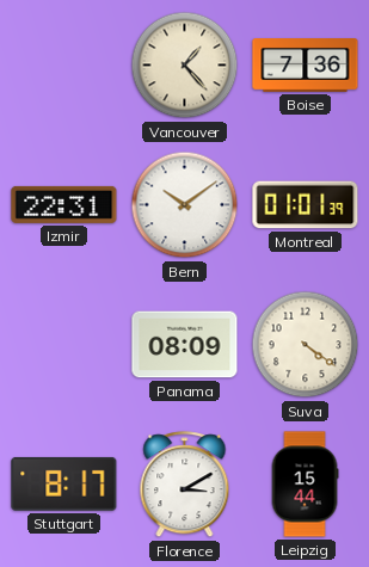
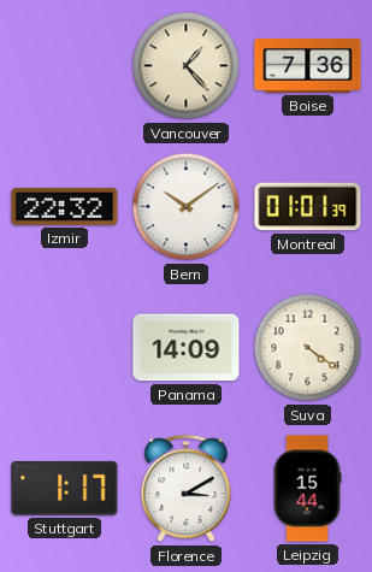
Izmir: 22:31 -> 22:32 (65, 206)
Panama: 08:09 -> 14:09 (187, 348)
Stuttgart: 8:17 -> 1:17 (65, 488)
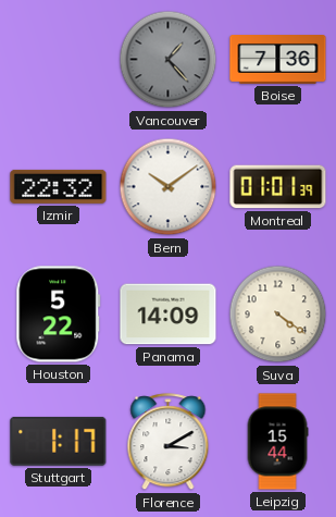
Vancouver dial: cream -> grey (169, 60)
Houston: none -> 5:22 (59, 315)
